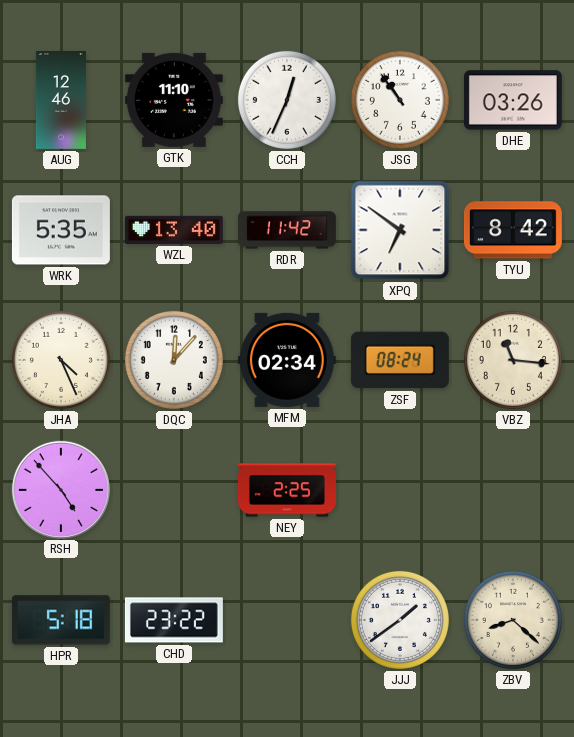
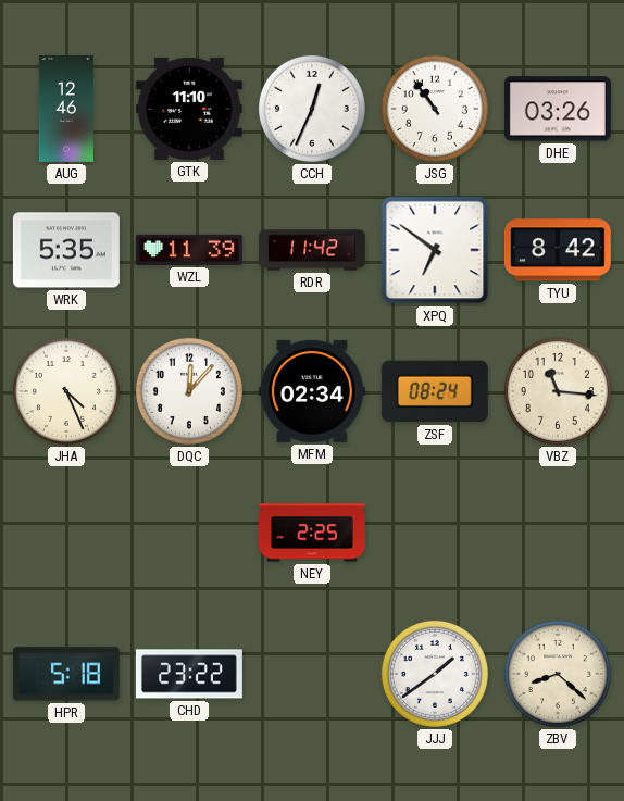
WZL: 13:40 -> 11:39 (189, 250)
RSH: 4:53 -> none (60, 489)
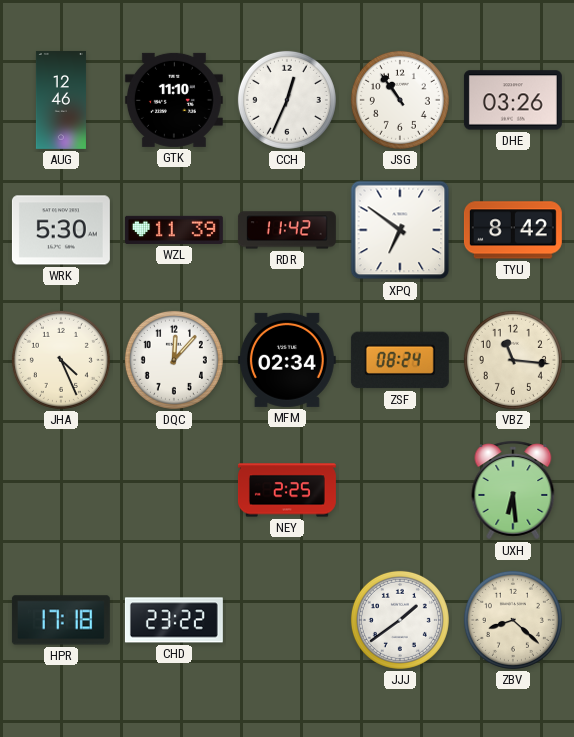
WRK: 5:35 -> 5:30 (61, 230)
UXH: none -> 6:29 (513, 490)
HPR: 5:18 -> 17:18 (61, 620)
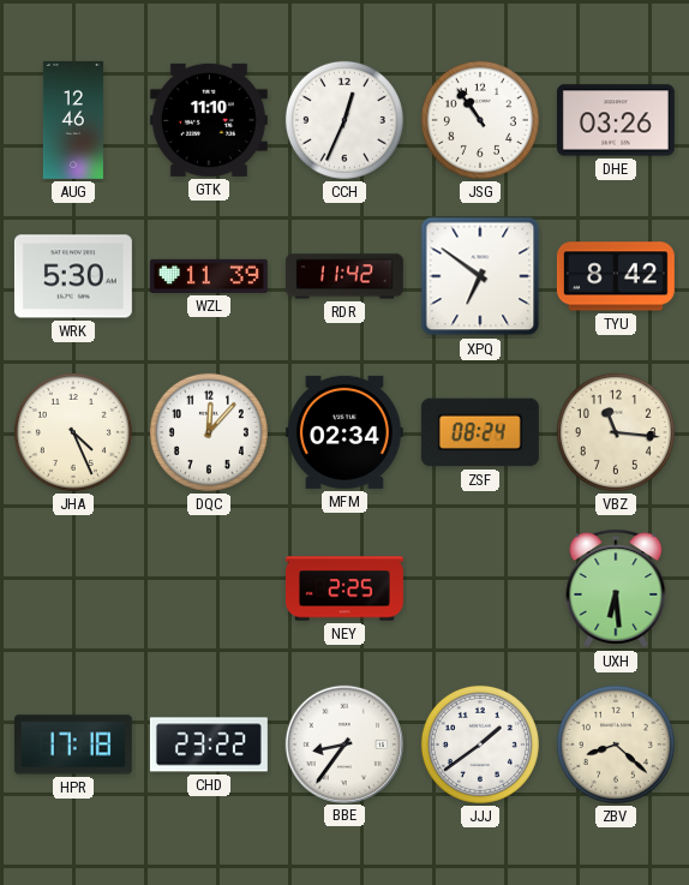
BBE: none -> 8:36 (343, 743)
